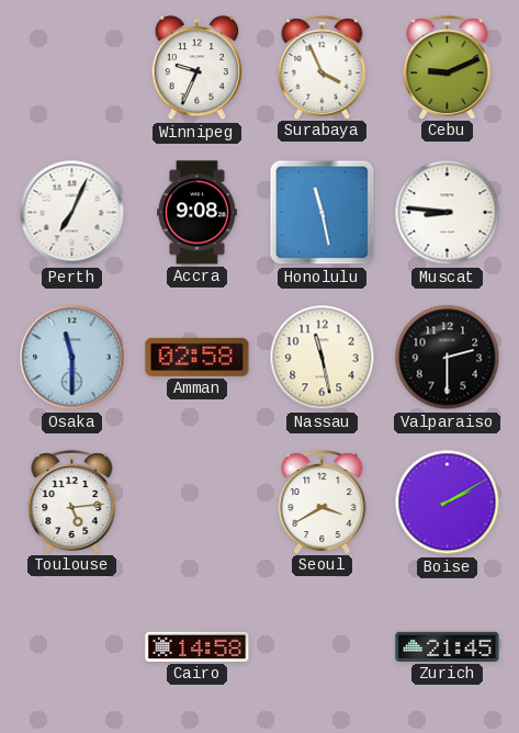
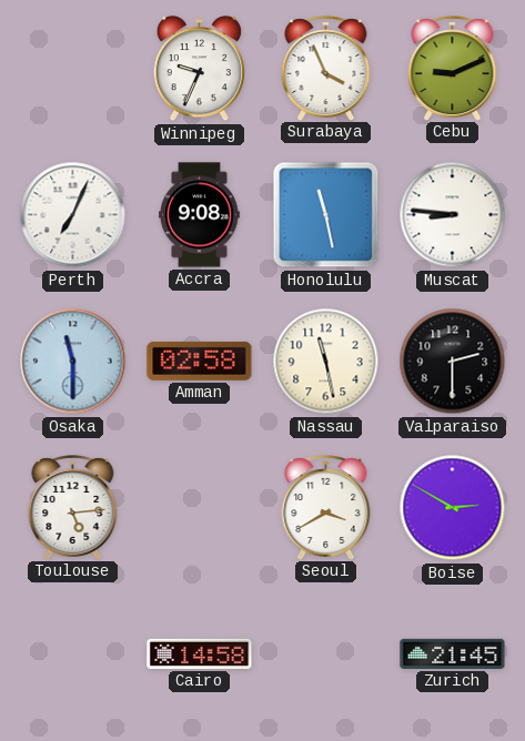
Boise: 2:10 -> 2:50 (453, 508)
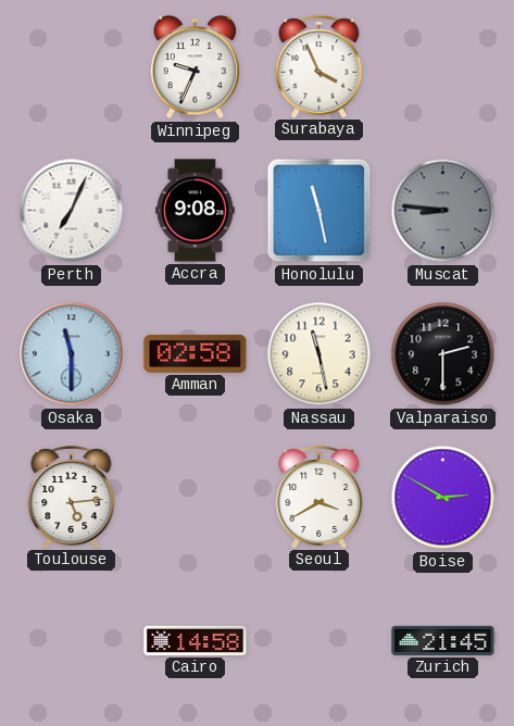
Cebu: 9:11 -> none (453, 68)
Muscat dial: white -> grey (443, 211)
